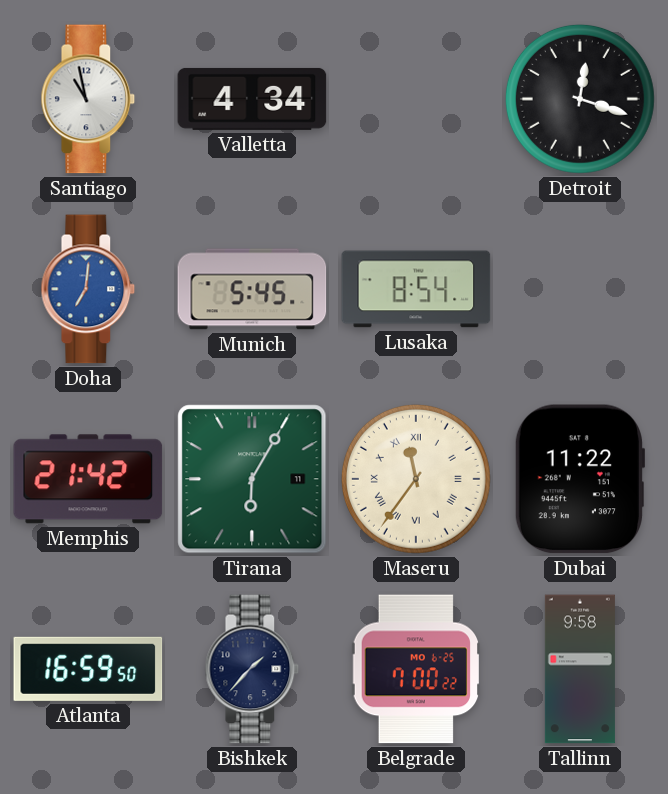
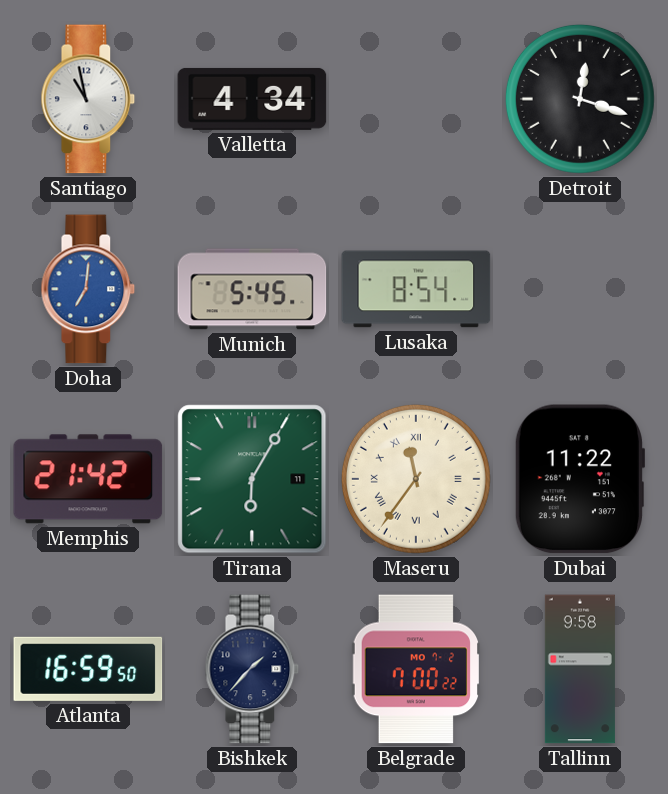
Belgrade date: MO 6-25 -> MO 7-2 (415, 669)
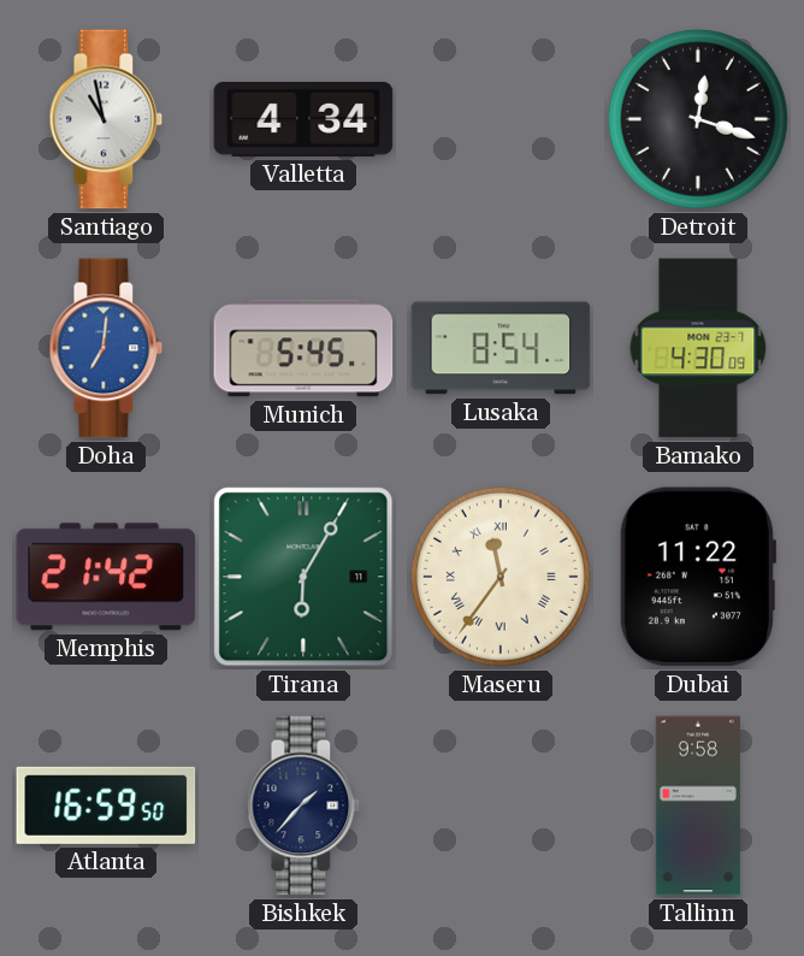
Bamako: none -> 4:30 (698, 348)
Belgrade: 7:00 -> none (415, 669)
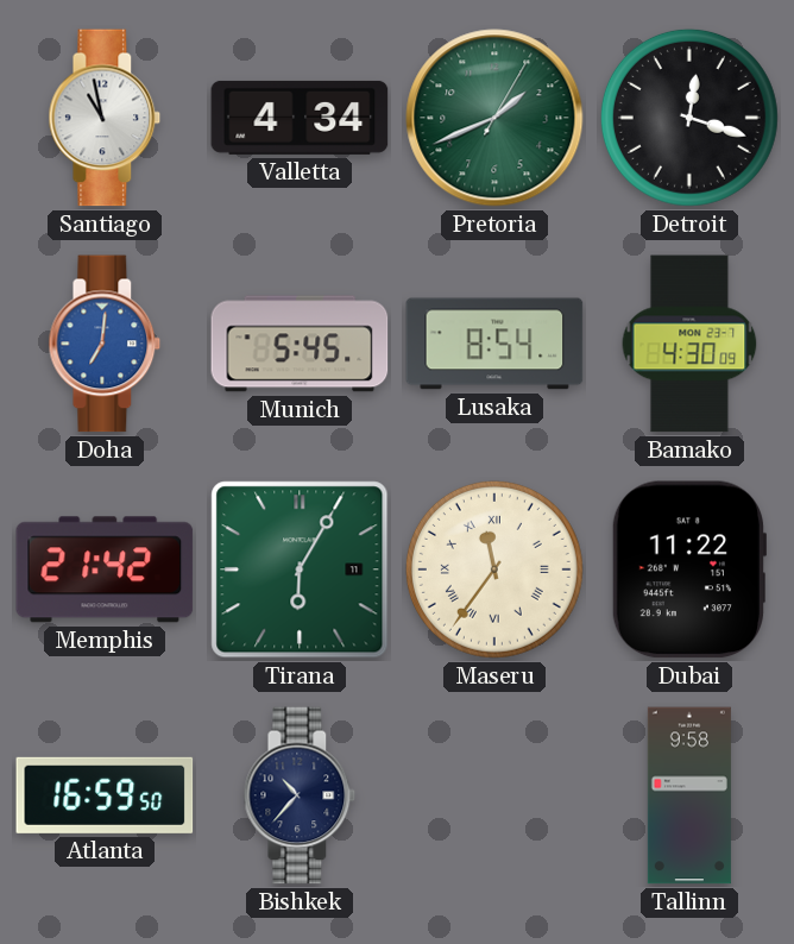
Pretoria: none -> 1:41 (494, 118)
Bishkek: 1:37 -> 10:37 (300, 795)
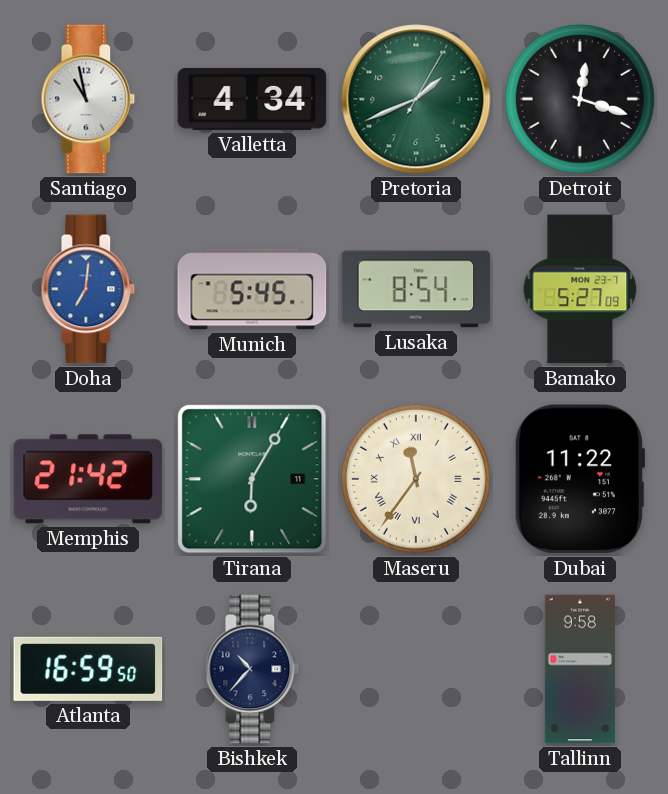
Bamako: 4:30 -> 5:27 (580, 289)
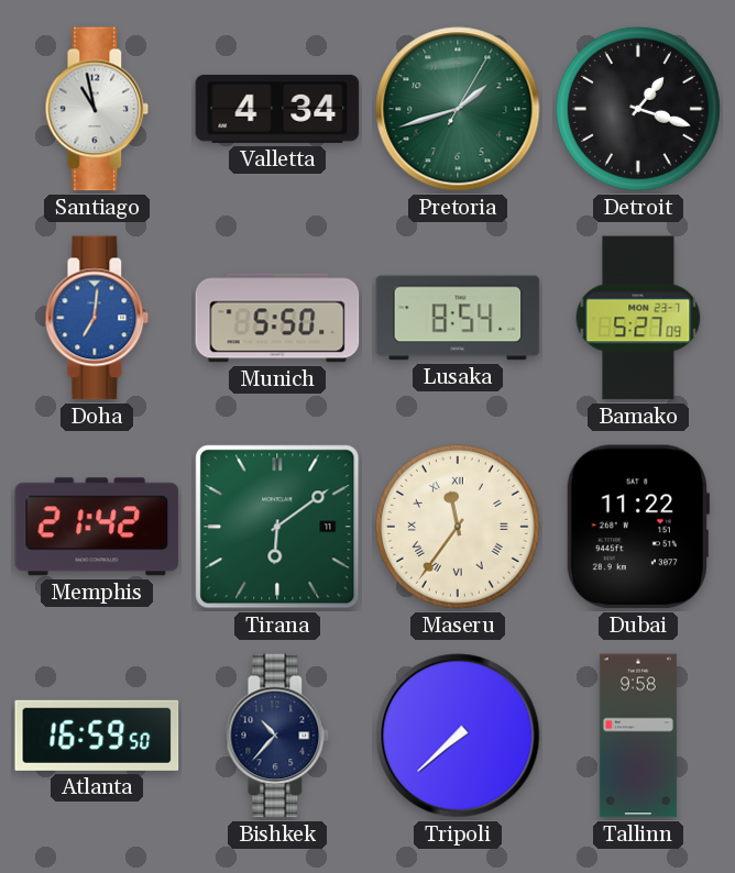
Pretoria: 1:41 -> 1:42 (458, 109)
Detroit: 12:18 -> 1:18 (638, 109)
Munich: 5:45 -> 5:50 (277, 318)
Tirana: 6:05 -> 6:09 (277, 527)
Tripoli: none -> 7:38 (458, 736)
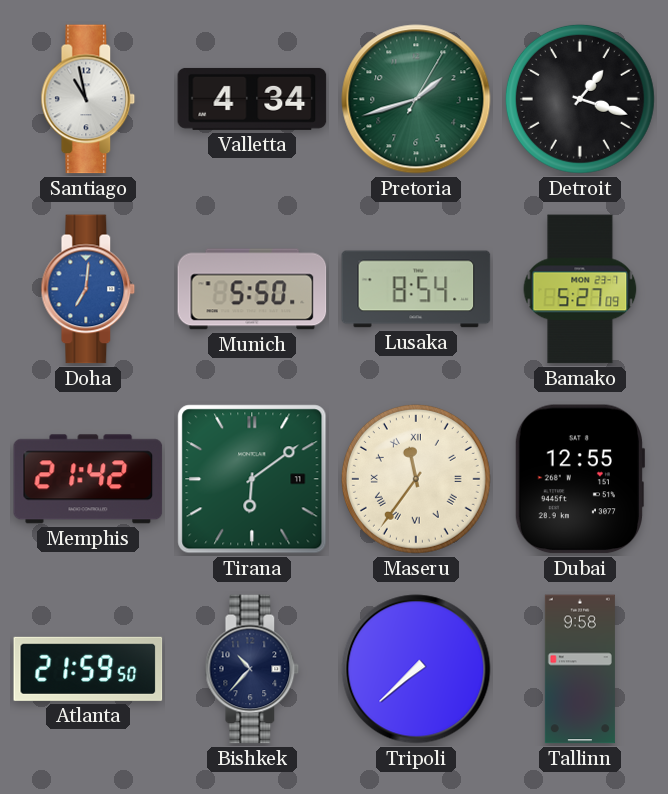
Dubai: 11:22 -> 12:55 (579, 479)
Atlanta: 16:59 -> 21:59 (88, 669)
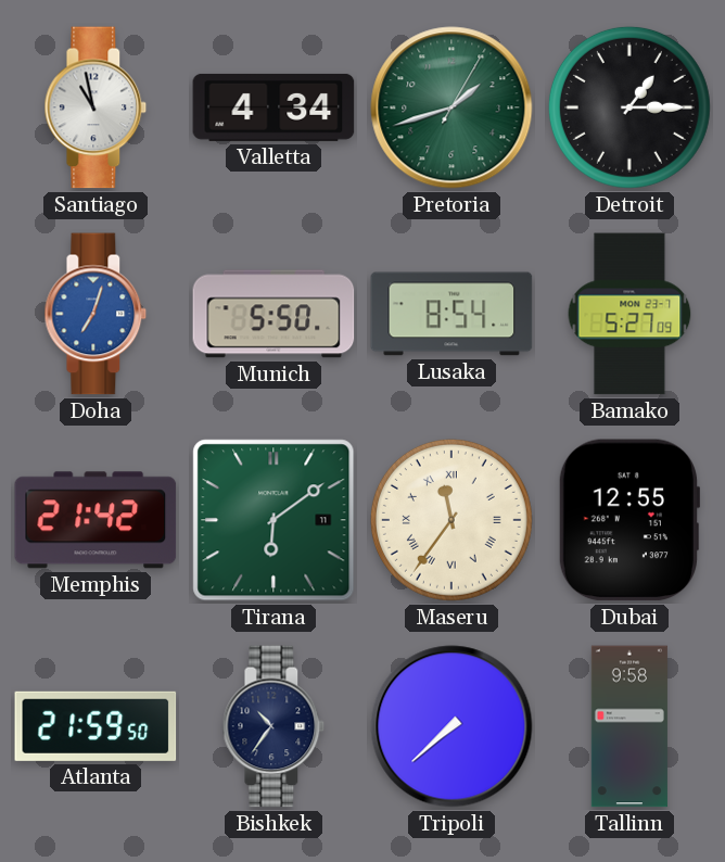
Detroit: 1:18 -> 1:15 (629, 107)
Doha: 7:01 -> 7:03 (96, 314)
Bishkek: 10:37 -> 10:36 (274, 726)
